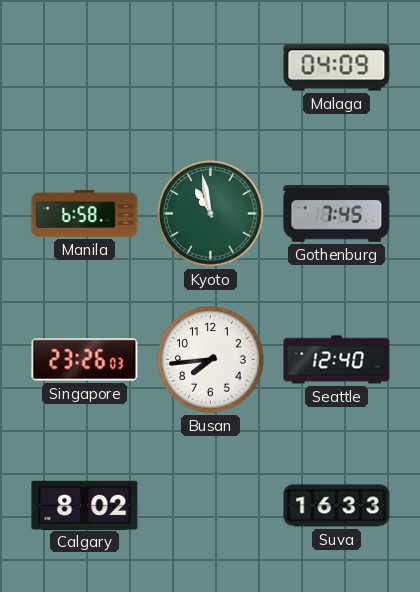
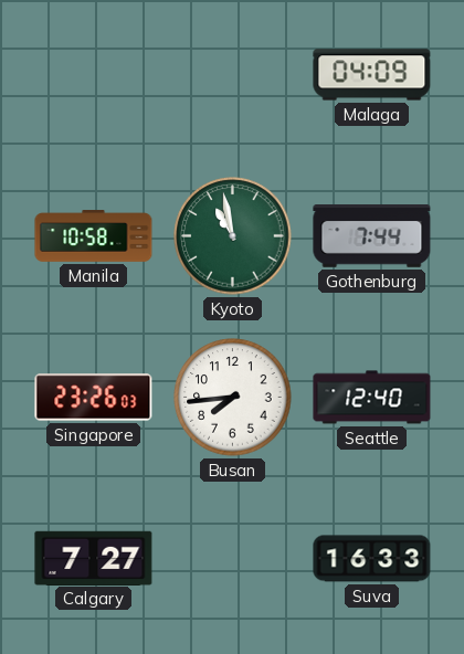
Manila: 6:58 -> 10:58 (94, 236)
Gothenburg: 7:45 -> 7:44 (372, 236)
Calgary: 8:02 -> 7:27 (94, 558)
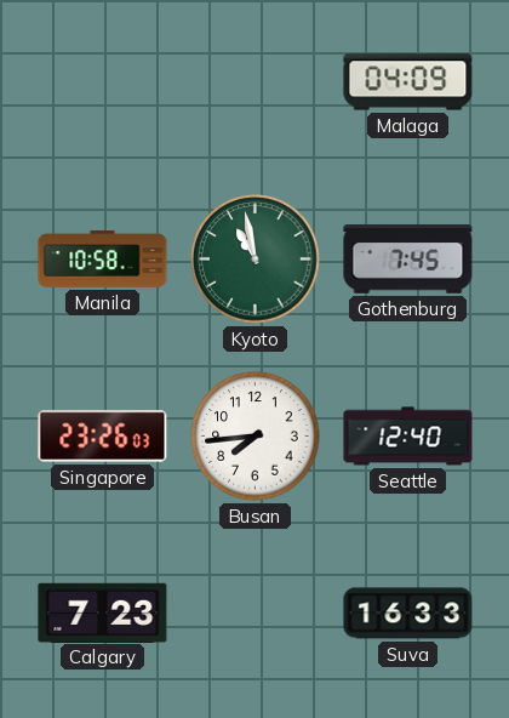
Gothenburg: 7:44 -> 7:45 (408, 260)
Calgary: 7:27 -> 7:23 (103, 612)
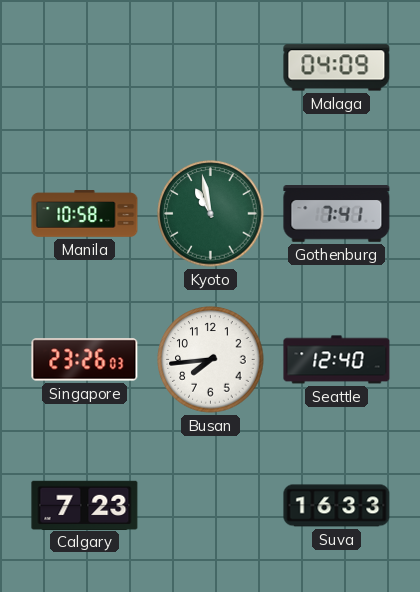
Gothenburg: 7:45 -> 7:41 (337, 214)
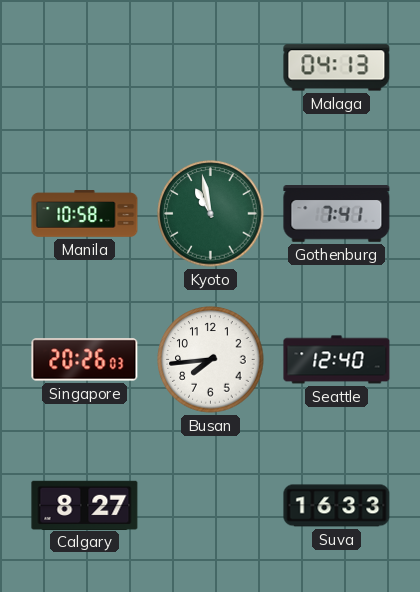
Malaga: 04:09 -> 04:13 (337, 68)
Singapore: 23:26 -> 20:26 (85, 360)
Calgary: 7:23 -> 8:27 (85, 505)
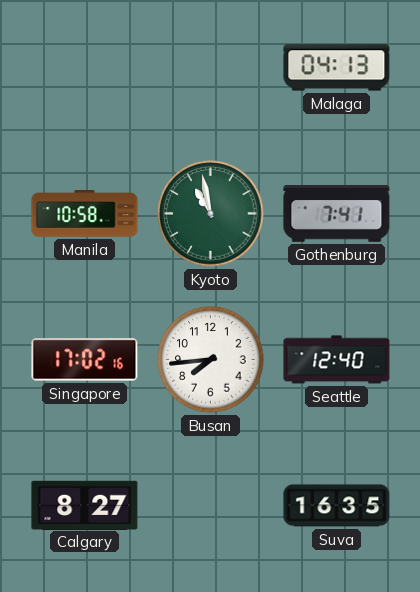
Singapore: 20:26 -> 17:02 (85, 360)
Suva: 16:33 -> 16:35 (337, 506)
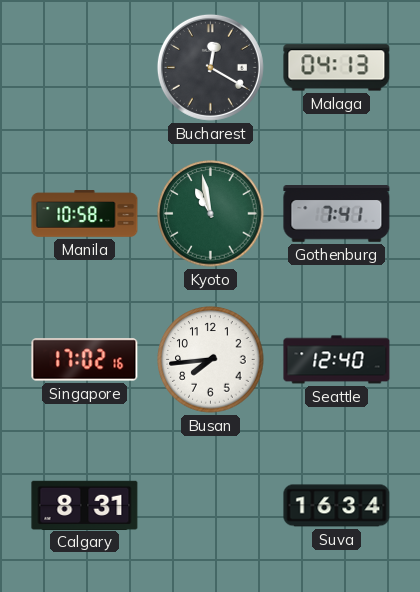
Bucharest: none -> 12:20 (210, 67)
Calgary: 8:27 -> 8:31 (85, 505)
Suva: 16:35 -> 16:34 (337, 506)
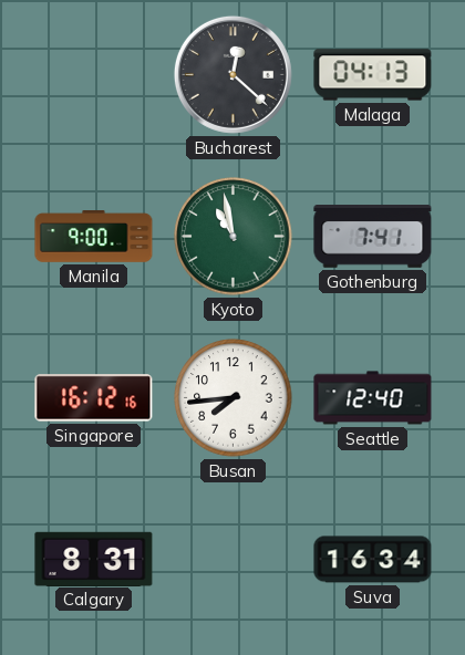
Bucharest: 12:20 -> 12:22 (232, 74)
Manila: 10:58 -> 9:00 (94, 237)
Singapore: 17:02 -> 16:12 (94, 398)
